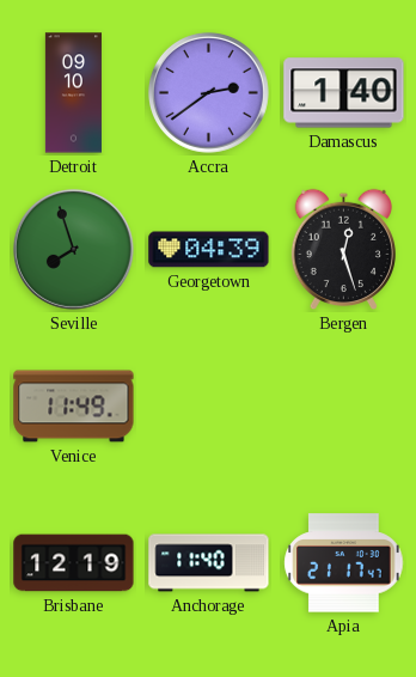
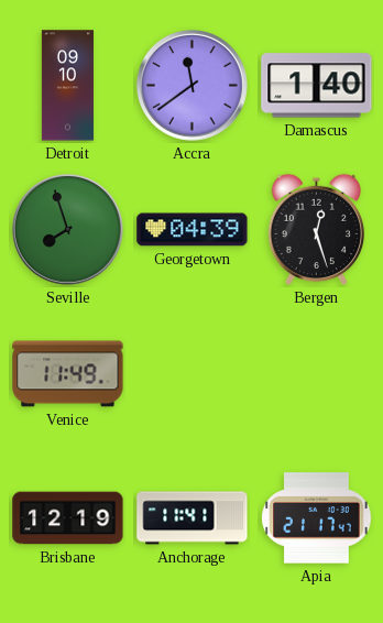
Accra: 2:39 -> 11:39 (191, 85)
Anchorage: 11:40 -> 11:41 (193, 518)
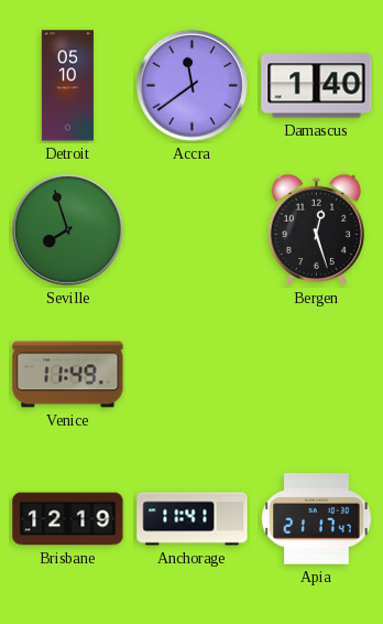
Detroit: 09:10 -> 05:10 (67, 86)
Georgetown: 04:39 -> none (193, 230)
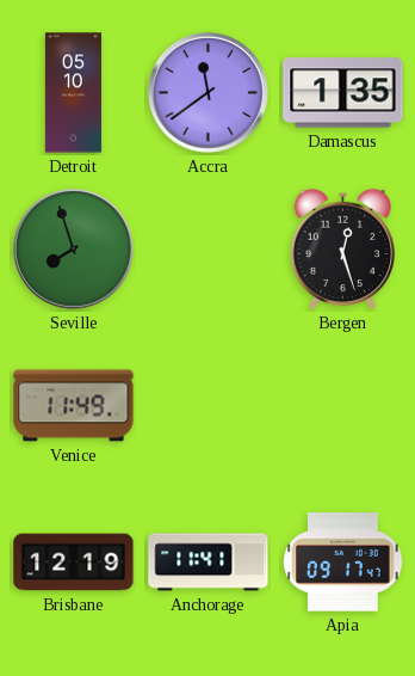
Damascus: 1:40 -> 1:35 (343, 93)
Apia: 21:17 -> 09:17 (343, 563)
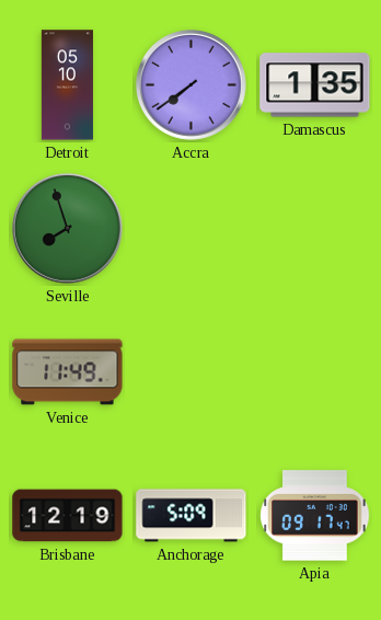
Accra: 11:39 -> 7:39 (190, 84)
Bergen: 12:27 -> none (342, 250)
Anchorage: 11:41 -> 5:09 (192, 516)
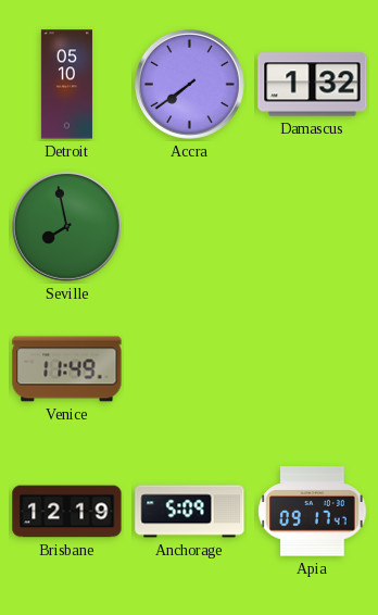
Damascus: 1:35 -> 1:32 (313, 85)
Seville: 7:57 -> 7:58 (66, 226)
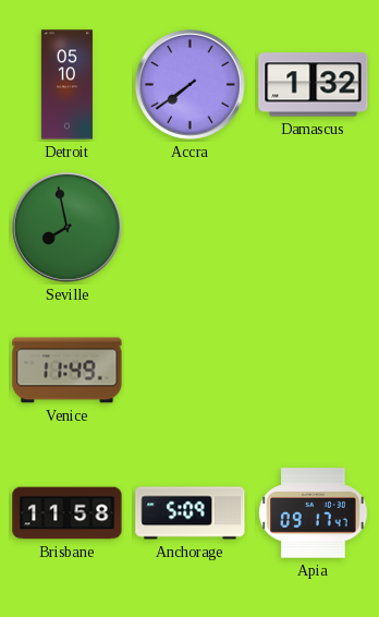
Brisbane: 12:19 -> 11:58 (68, 513)
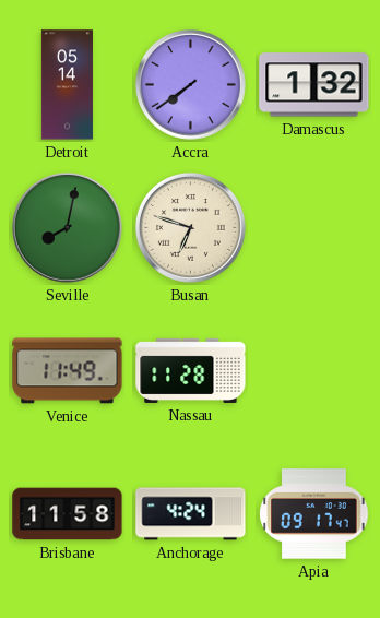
Detroit: 05:10 -> 05:14 (67, 85)
Seville: 7:58 -> 8:02 (67, 227)
Busan: none -> 6:48 (190, 227)
Nassau: none -> 11:28 (191, 370)
Anchorage: 5:09 -> 4:24 (191, 514)
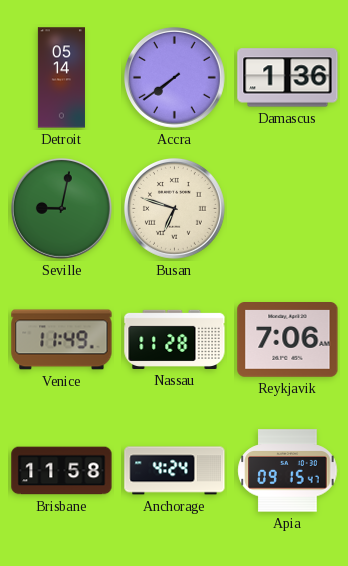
Damascus: 1:32 -> 1:36 (288, 78)
Seville: 8:02 -> 9:02 (61, 208)
Reykjavik: none -> 7:06 (288, 340)
Apia: 09:17 -> 09:15 (288, 471)
